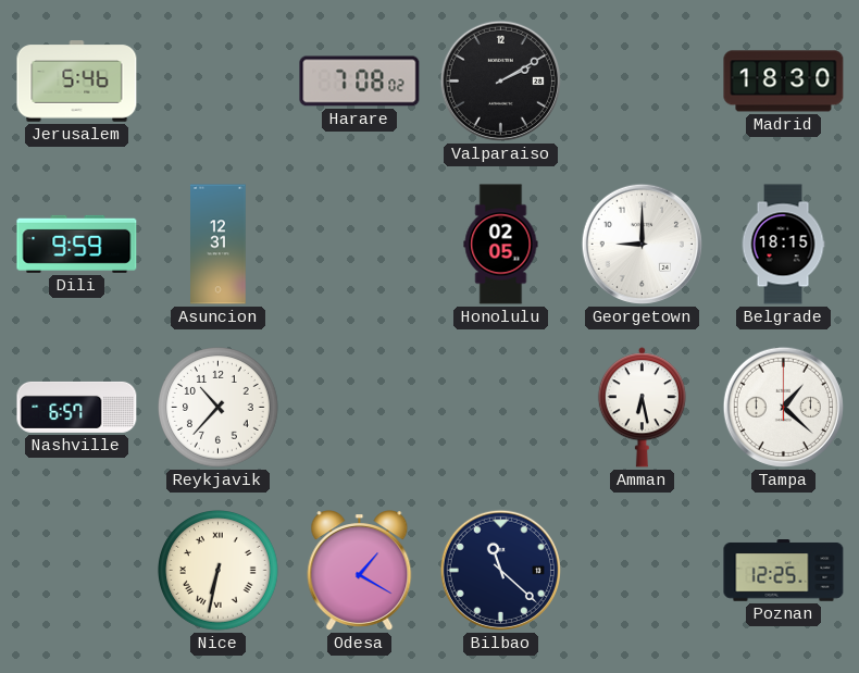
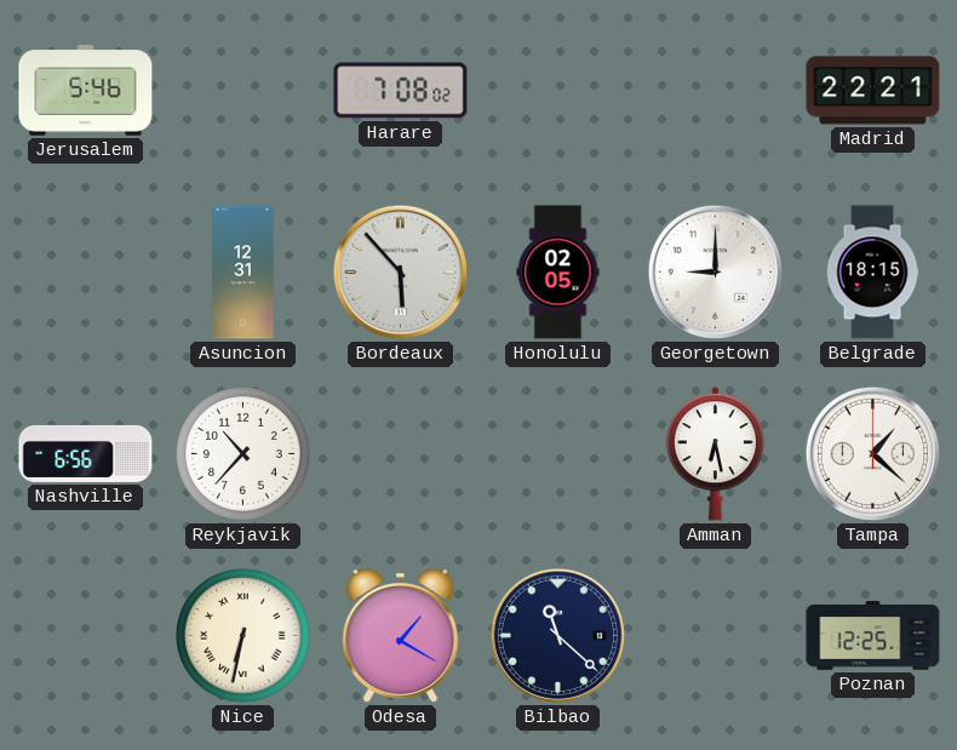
Valparaiso: 2:10 -> none (500, 80)
Madrid: 18:30 -> 22:21 (873, 91)
Dili: 9:59 -> none (77, 244)
Bordeaux: none -> 5:53 (400, 271)
Nashville: 6:57 -> 6:56 (86, 453)
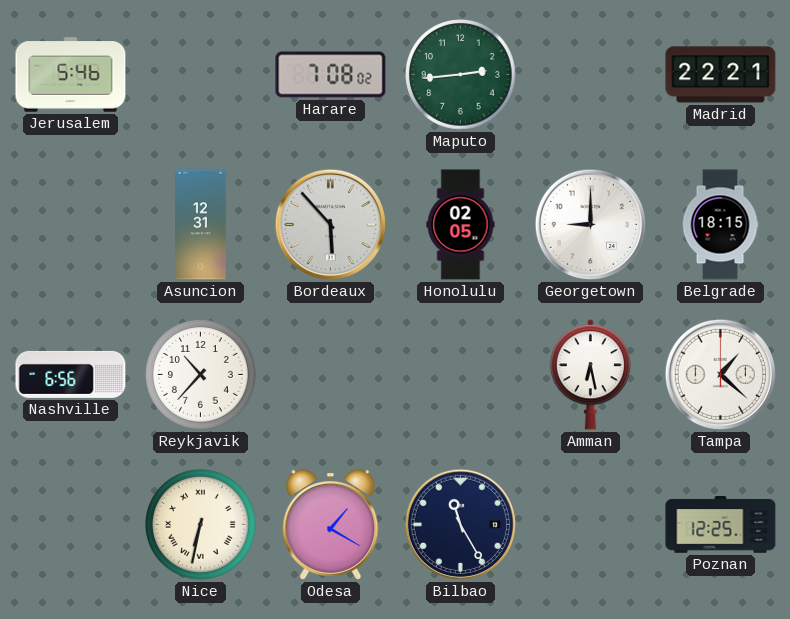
Maputo: none -> 2:44 (461, 75)
Bilbao: 11:22 -> 11:25 (460, 524)
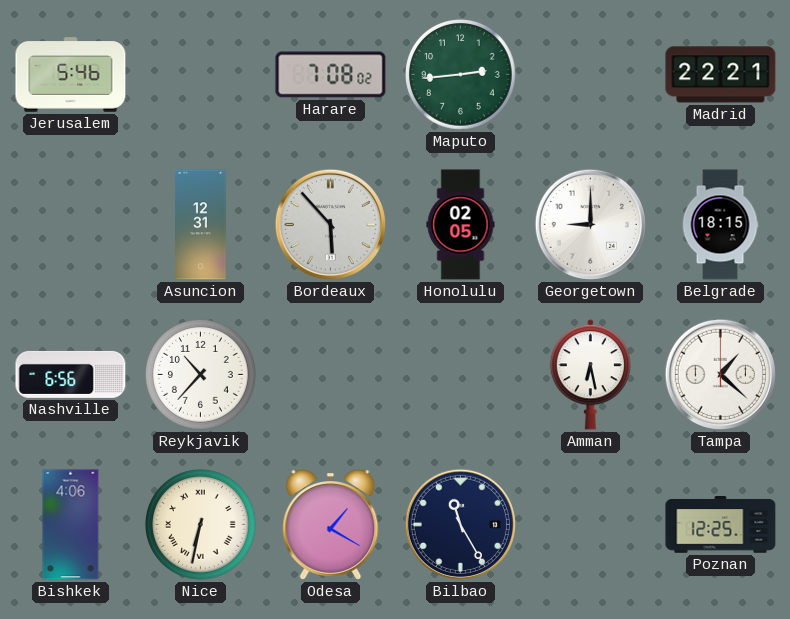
Bishkek: none -> 4:06 (71, 525)
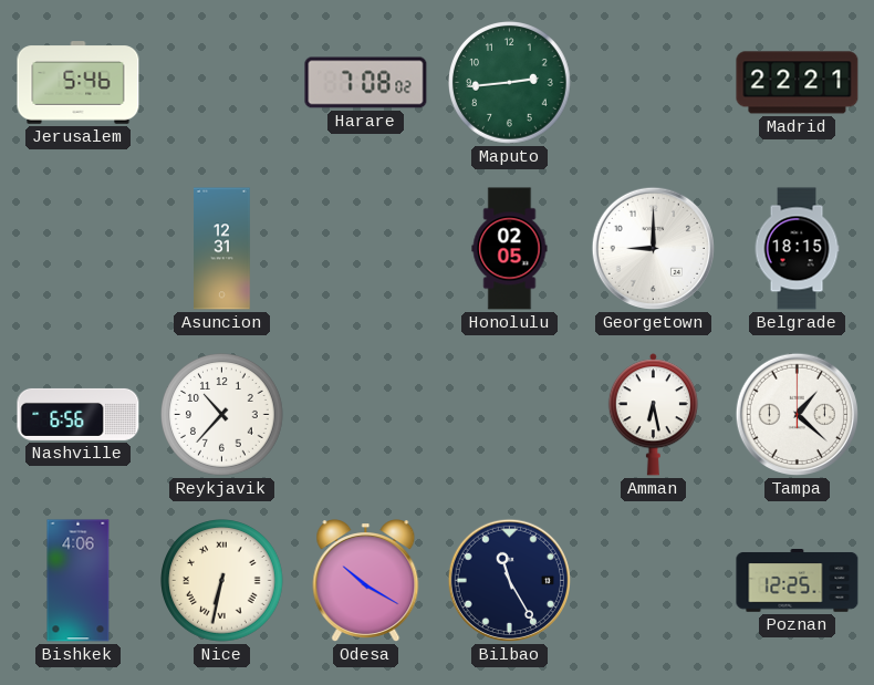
Bordeaux: 5:53 -> none (330, 224)
Odesa: 1:20 -> 10:20 (366, 581)
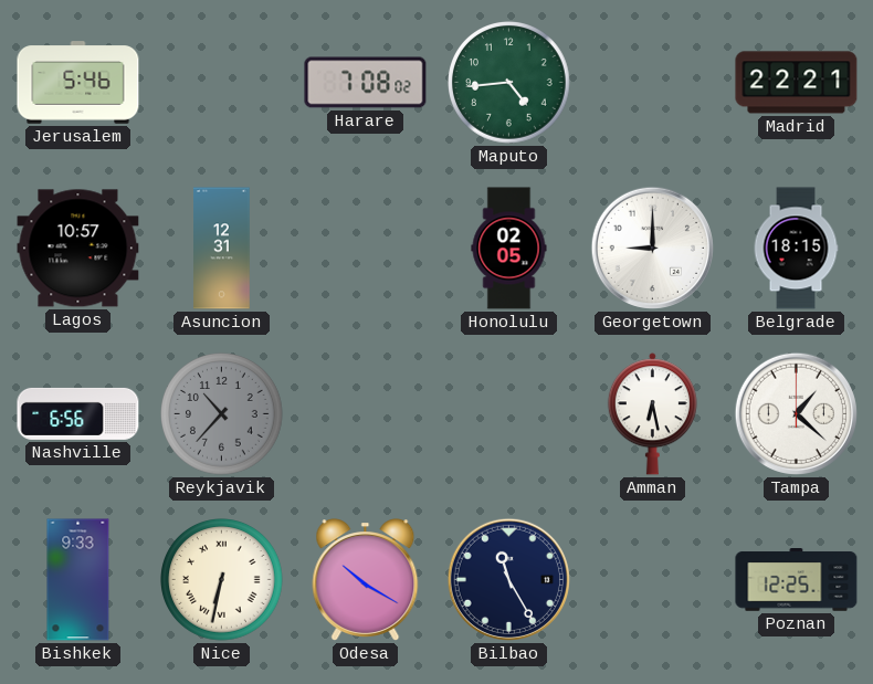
Maputo: 2:44 -> 4:44 (509, 83)
Lagos: none -> 10:57 (78, 249)
Reykjavik dial: white -> grey (222, 414)
Bishkek: 4:06 -> 9:33 (78, 580)
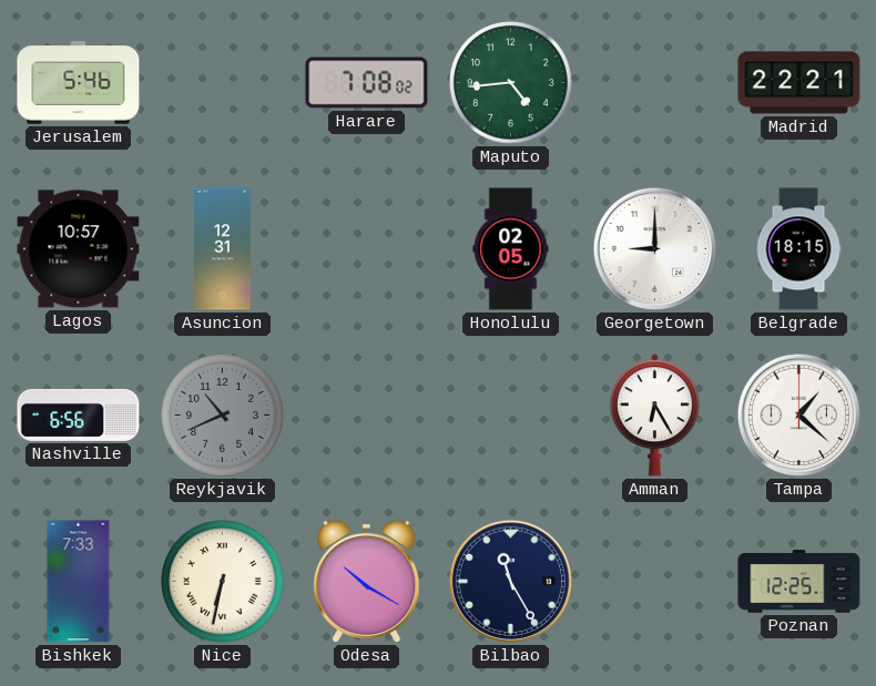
Reykjavik: 10:37 -> 10:41 (223, 416)
Amman: 6:28 -> 6:25 (654, 416)
Bishkek: 9:33 -> 7:33 (79, 582)
